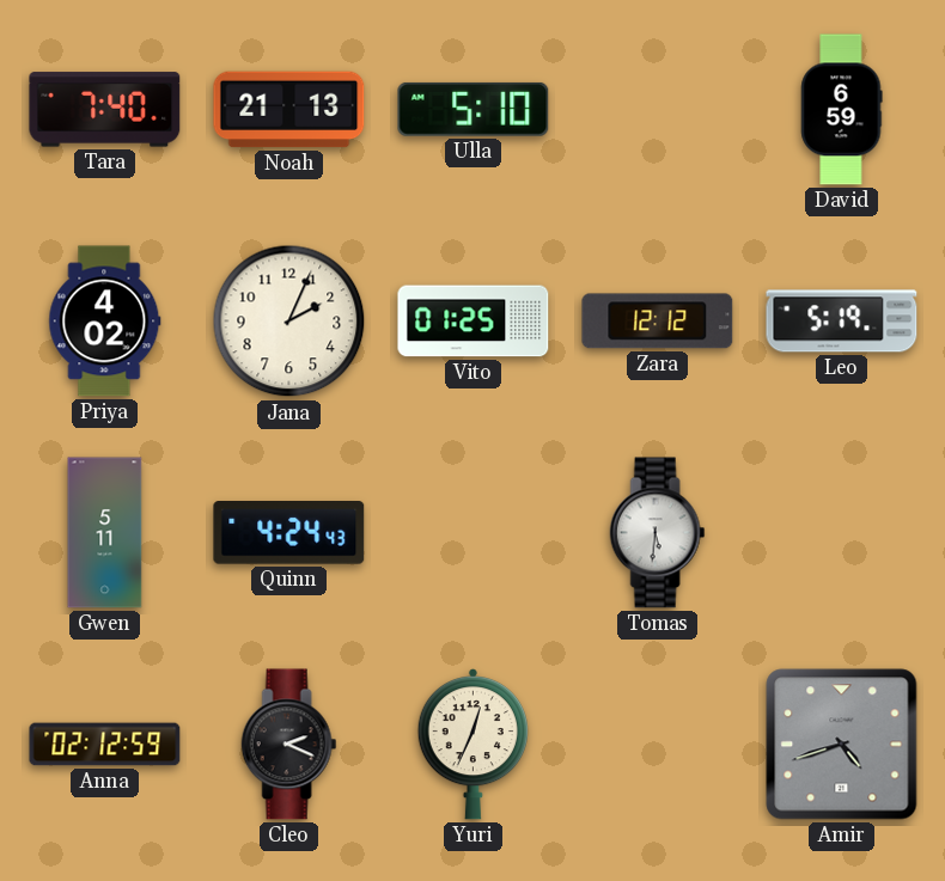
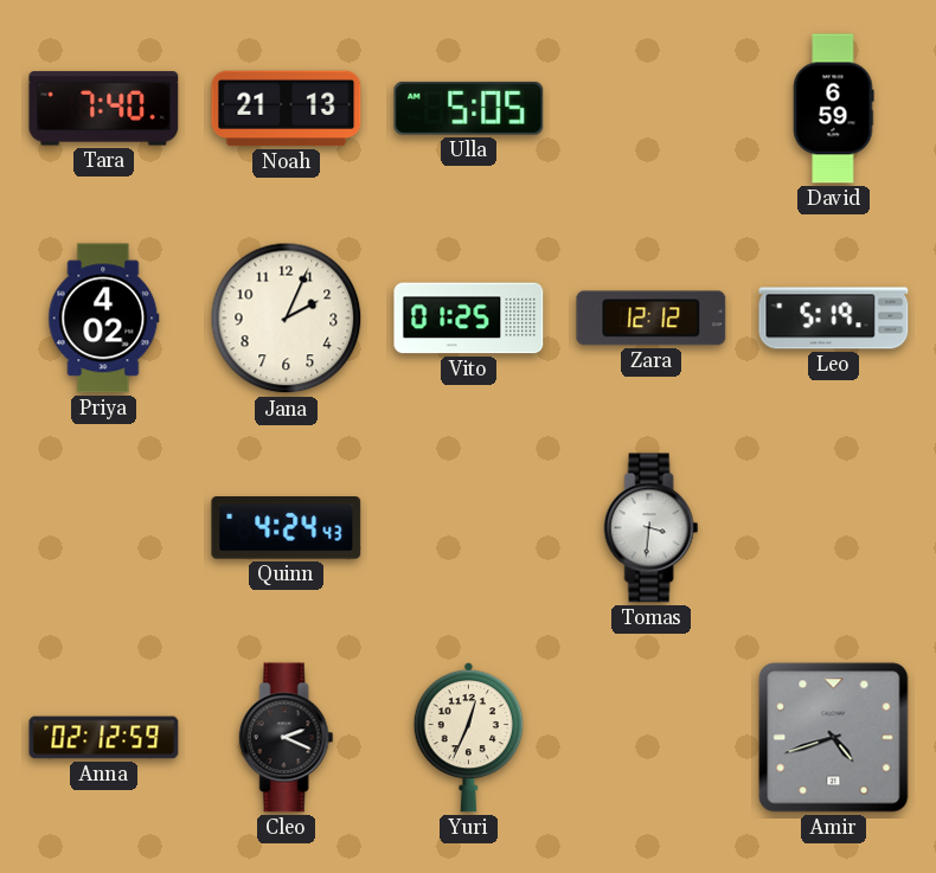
Ulla: 5:10 -> 5:05 (469, 108)
Gwen: 5:11 -> none (105, 533)
Tomas: 5:31 -> 3:31 (652, 528)
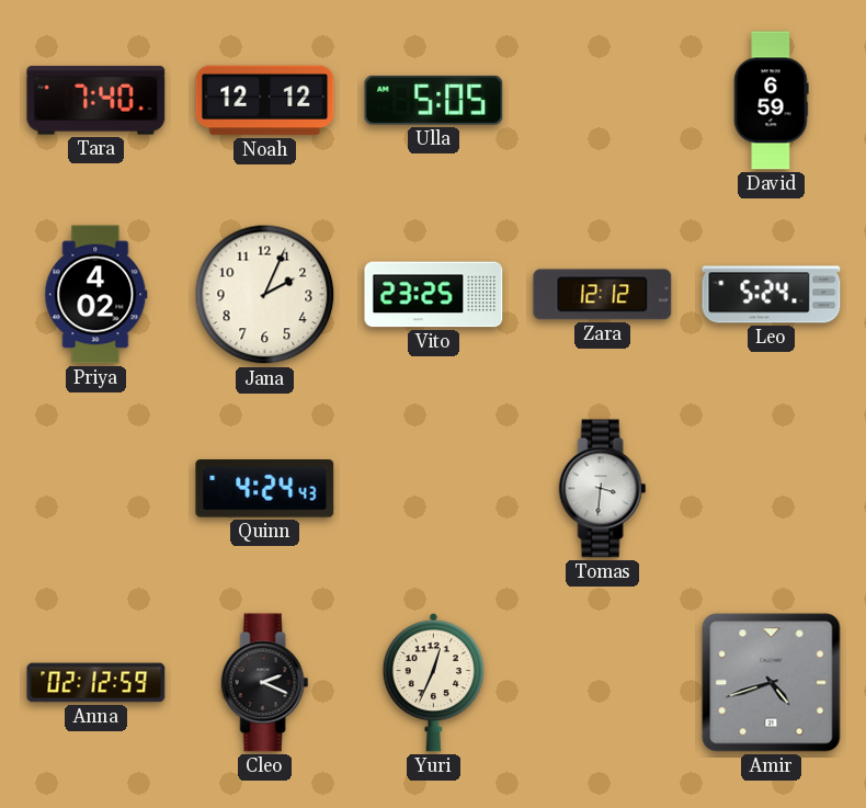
Noah: 21:13 -> 12:12 (265, 101)
Vito: 01:25 -> 23:25 (434, 295)
Leo: 5:19 -> 5:24 (772, 295)
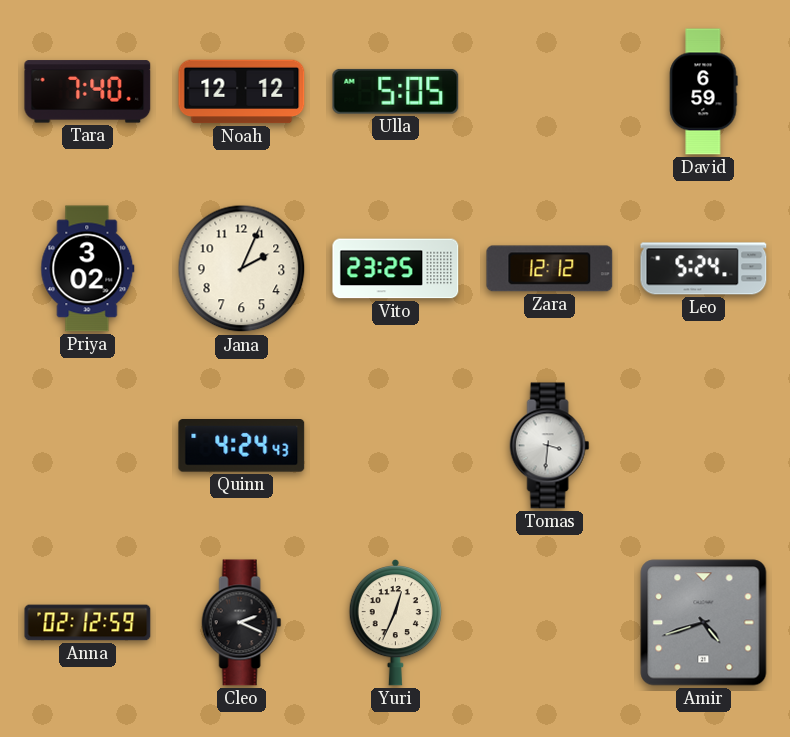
Priya: 4:02 -> 3:02 (88, 269)
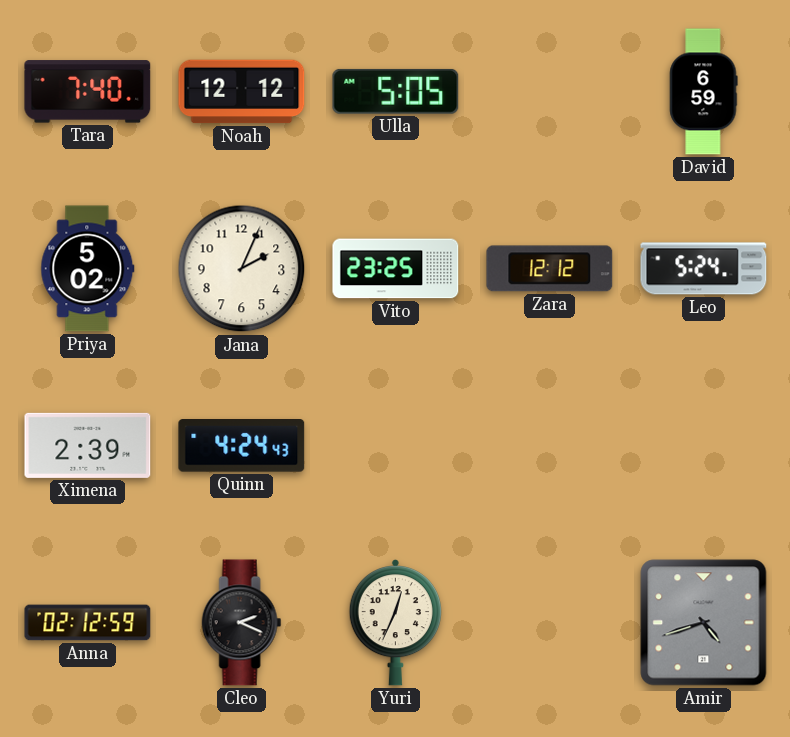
Priya: 3:02 -> 5:02 (88, 269)
Ximena: none -> 2:39 (88, 445)
Tomas: 3:31 -> none (550, 446)
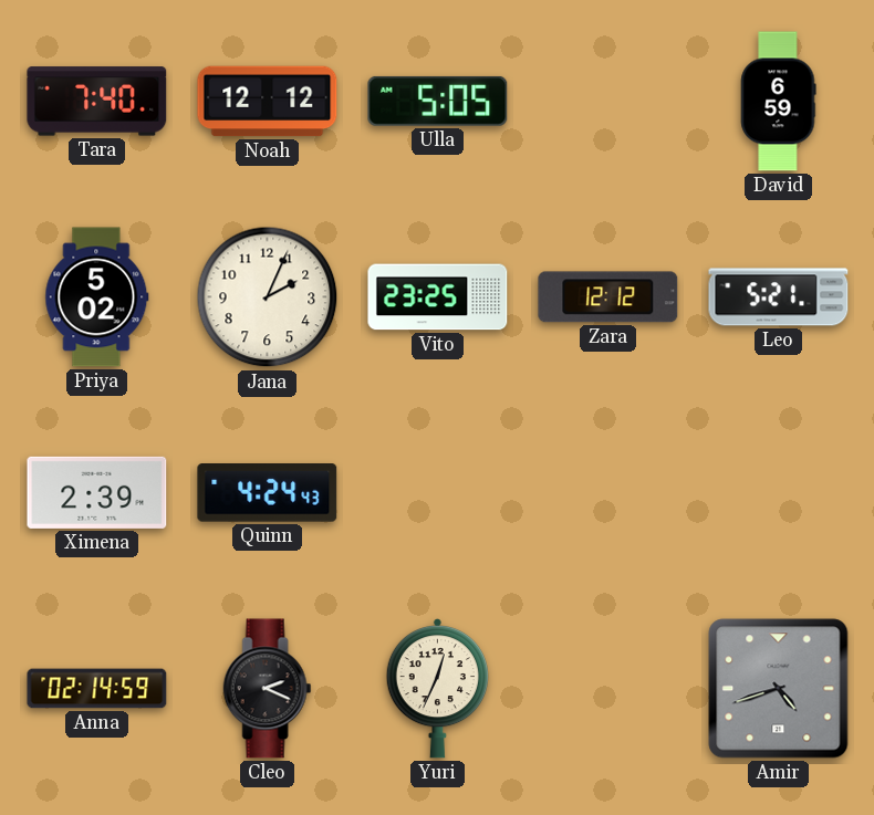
Leo: 5:24 -> 5:21 (779, 297)
Anna: 02:12 -> 02:14 (97, 689)
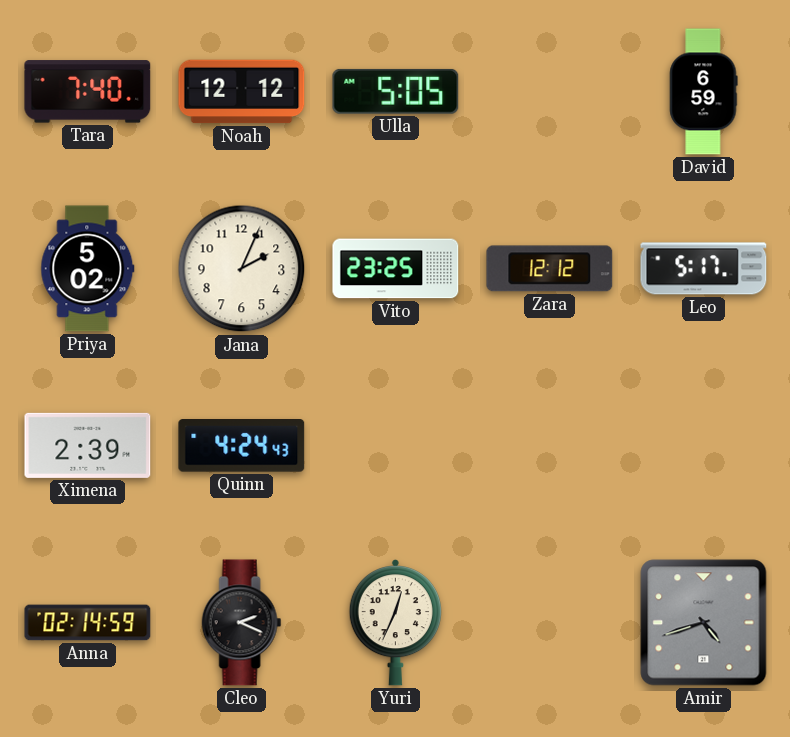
Leo: 5:21 -> 5:17 (704, 269)
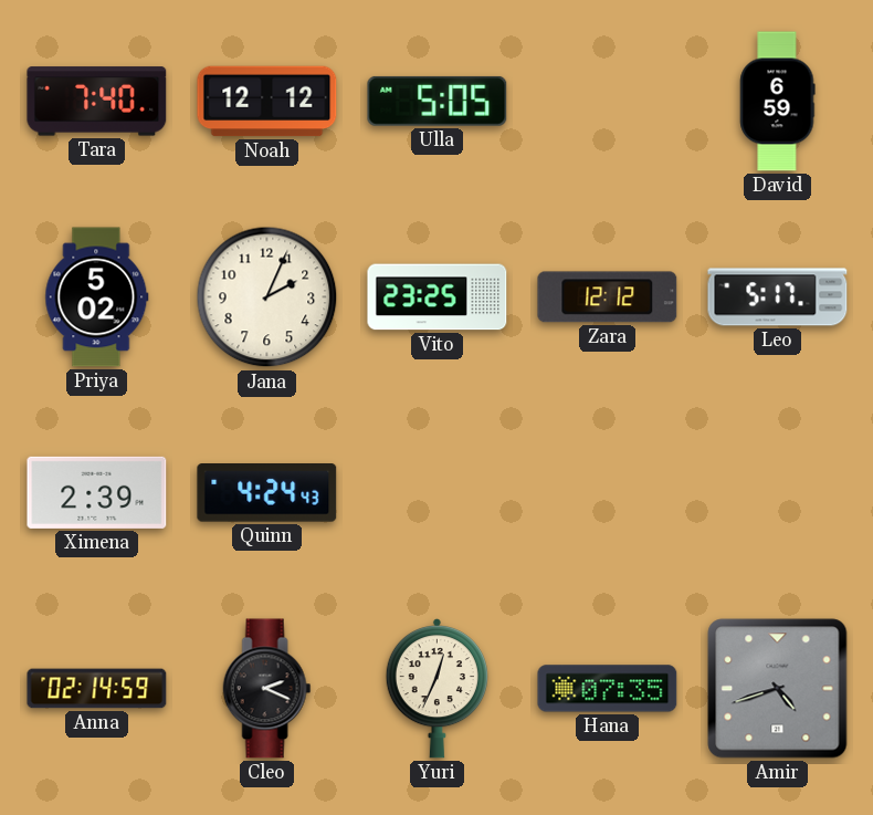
Hana: none -> 07:35 (608, 689)
